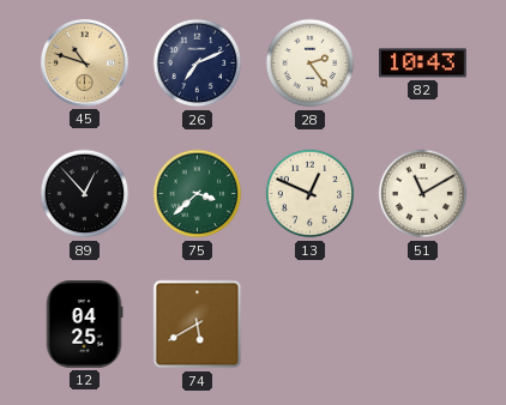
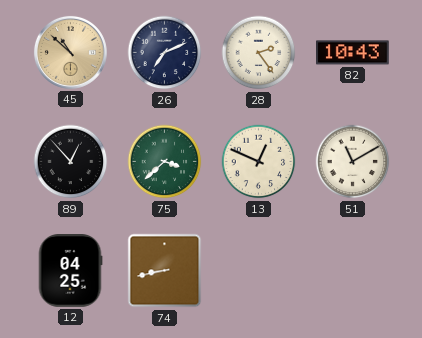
45: 10:48 -> 10:52 (70, 52)
74: 5:40 -> 8:43 (165, 271)
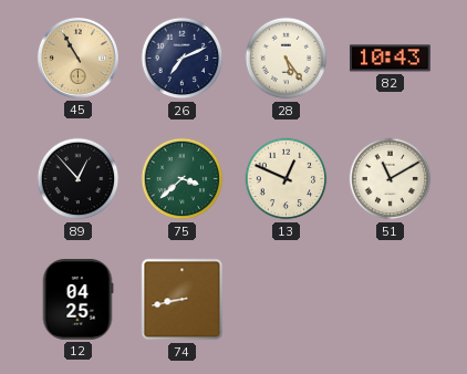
45: 10:52 -> 10:55 (77, 58)
28: 2:24 -> 5:24 (287, 59)
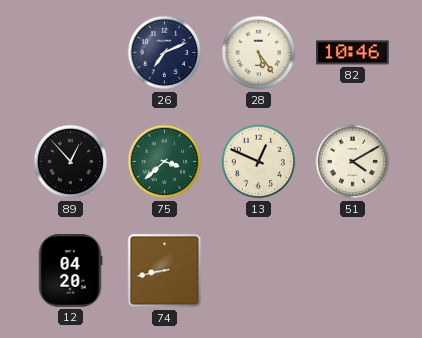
45: 10:55 -> none (77, 58)
82: 10:43 -> 10:46 (353, 53)
51: 11:10 -> 4:10 (353, 162)
12: 04:25 -> 04:20 (70, 271)
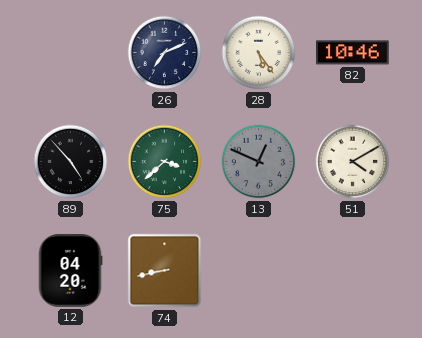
89: 12:53 -> 4:53 (71, 162)
13 dial: cream -> grey (259, 162)
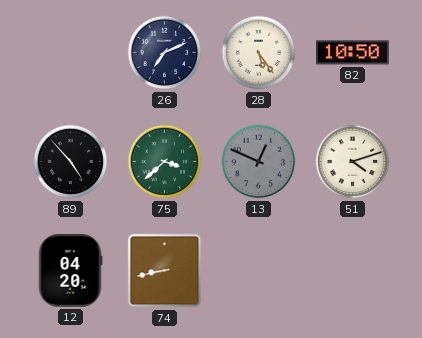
82: 10:46 -> 10:50 (353, 53)
51: 4:10 -> 4:12 (353, 162)
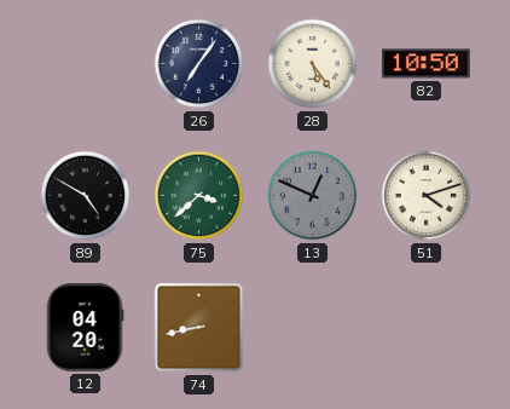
26: 7:11 -> 7:06 (199, 64)
89: 4:53 -> 4:50 (86, 196)
